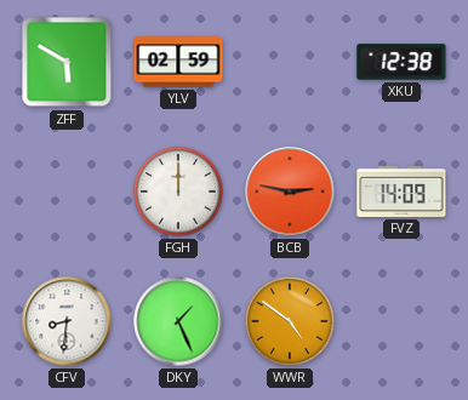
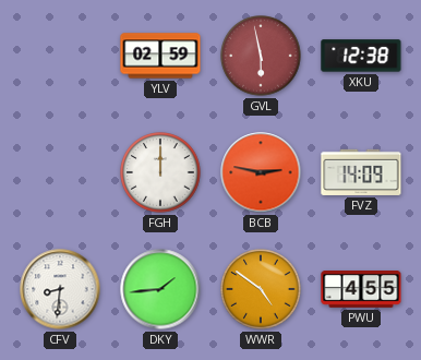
ZFF: 5:50 -> none (67, 62)
GVL: none -> 5:58 (261, 56)
DKY: 1:26 -> 1:44 (160, 289)
PWU: none -> 4:55 (361, 290)
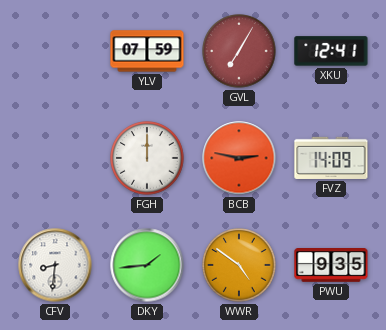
YLV: 02:59 -> 07:59 (147, 51)
GVL: 5:58 -> 7:05 (239, 51)
XKU: 12:38 -> 12:41 (331, 51)
PWU: 4:55 -> 9:35 (331, 266)
